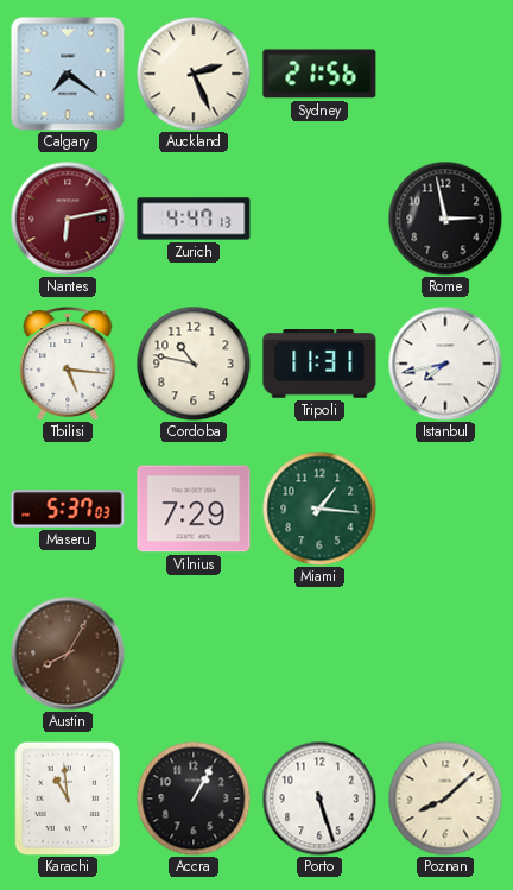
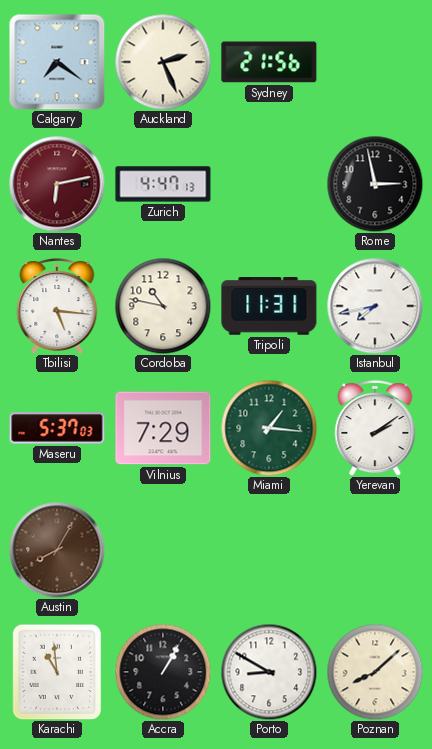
Yerevan: none -> 2:09 (375, 429)
Porto: 5:27 -> 8:50 (269, 672)
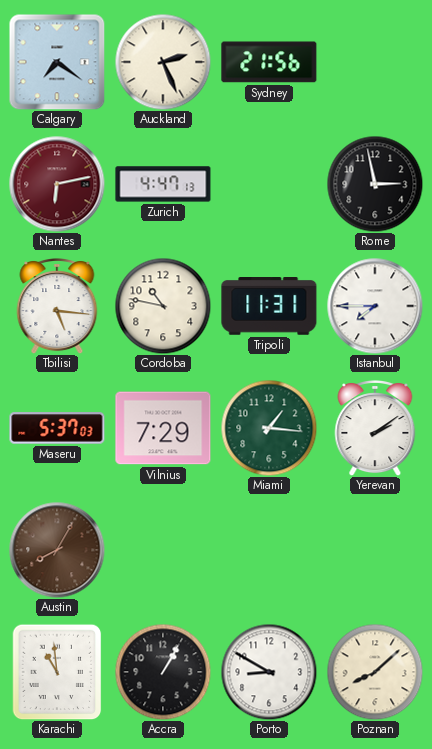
Istanbul: 7:43 -> 7:45 (375, 306)
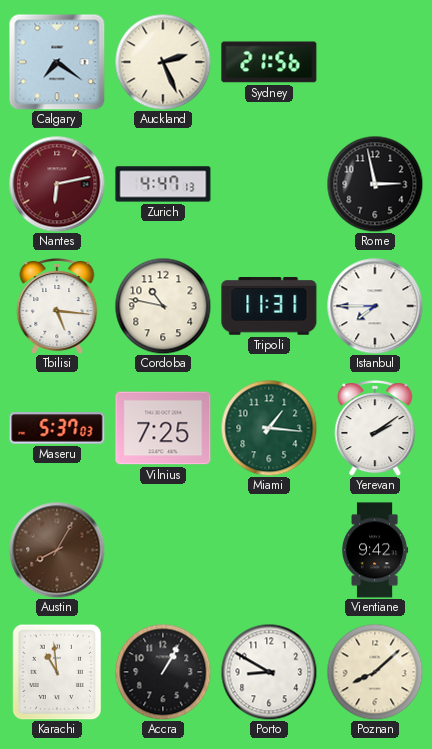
Vilnius: 7:29 -> 7:25 (163, 428)
Vientiane: none -> 9:42 (375, 550)
